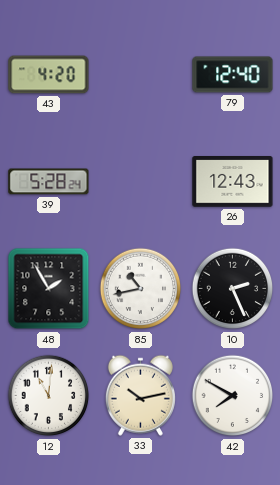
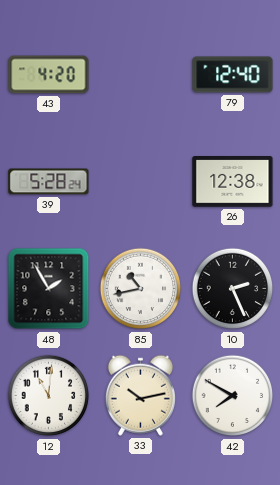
26: 12:43 -> 12:38 (233, 182)
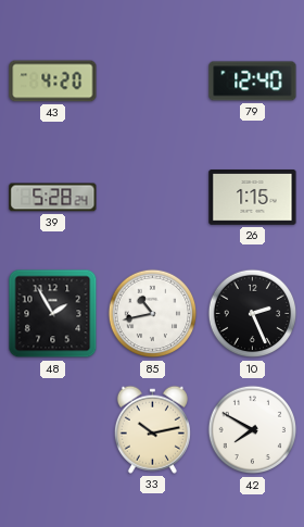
26: 12:38 -> 1:15 (253, 198)
12: 11:01 -> none (49, 396)
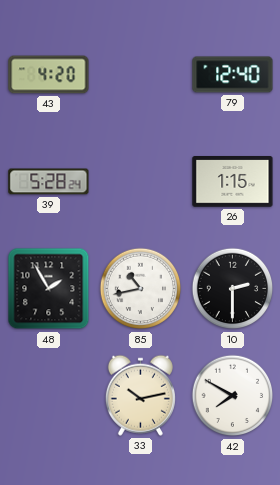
10: 2:26 -> 2:30 (233, 289)
